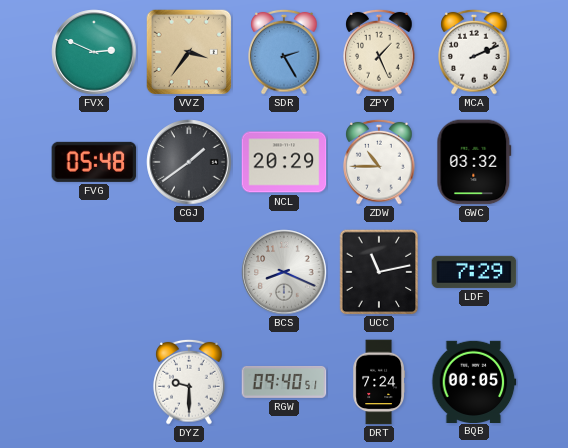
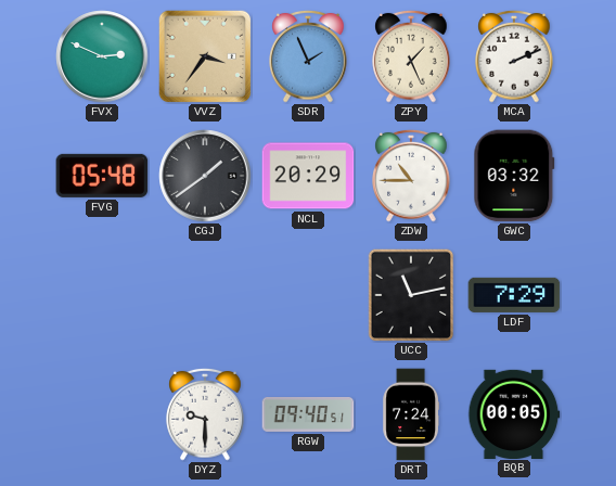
SDR: 2:25 -> 1:56 (308, 56)
BCS: 8:19 -> none (284, 272)
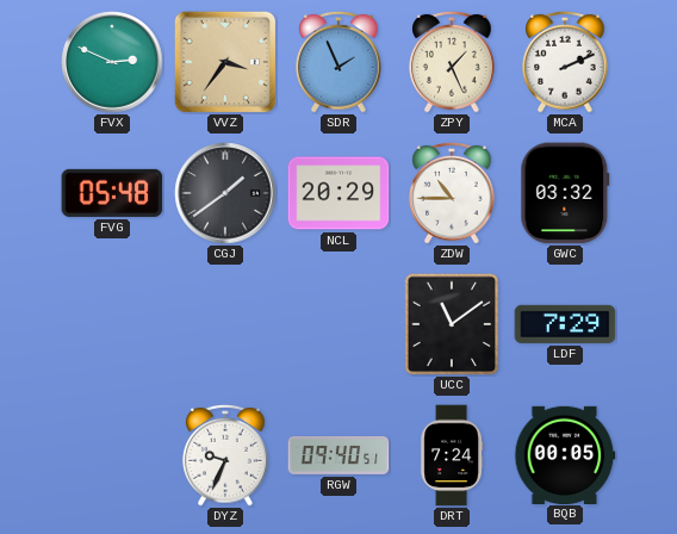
UCC: 11:13 -> 11:09 (452, 324)
DYZ: 9:30 -> 9:34 (225, 455)
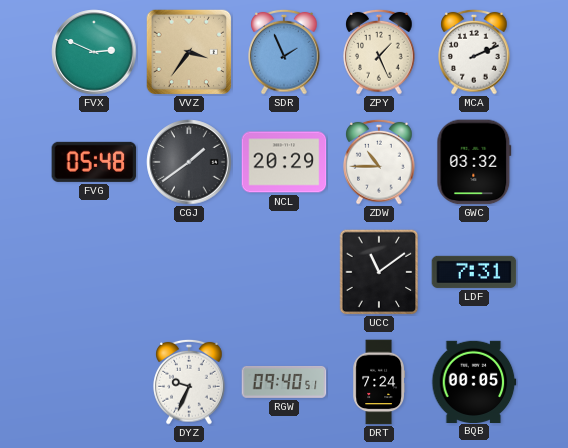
LDF: 7:29 -> 7:31 (474, 272)
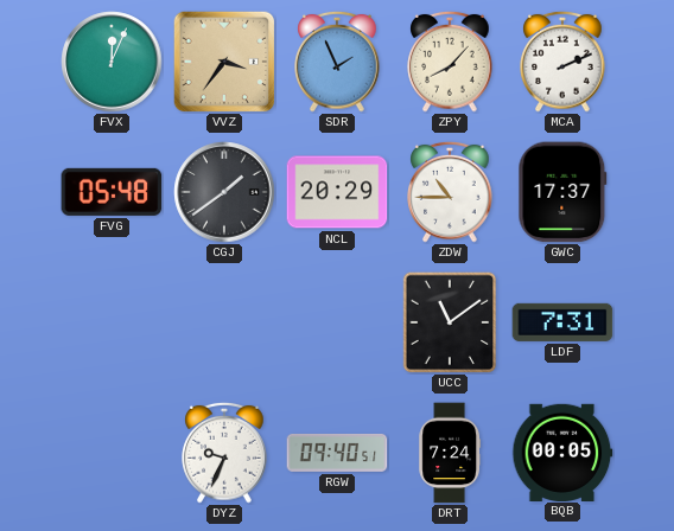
FVX: 2:49 -> 12:04 (112, 62)
ZPY: 1:26 -> 8:07 (450, 62)
GWC: 03:32 -> 17:37 (562, 192)
